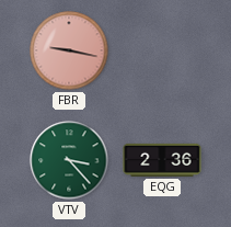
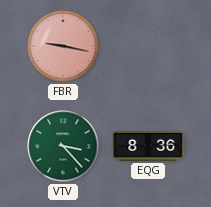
EQG: 2:36 -> 8:36 (148, 146)
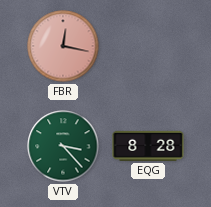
FBR: 9:17 -> 12:17 (63, 46)
EQG: 8:36 -> 8:28 (148, 146)
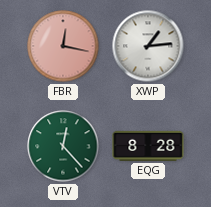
XWP: none -> 1:14 (148, 46)
VTV: 3:23 -> 12:23 (63, 146)
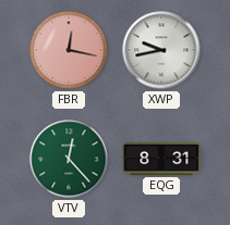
XWP: 1:14 -> 9:43 (161, 50)
EQG: 8:28 -> 8:31 (161, 159)
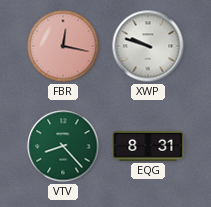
XWP: 9:43 -> 9:48 (148, 46)
VTV: 12:23 -> 8:23 (63, 146)
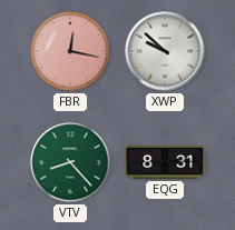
XWP: 9:48 -> 9:52 (165, 51)
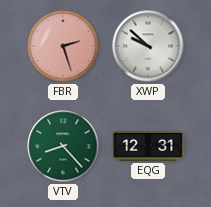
FBR: 12:17 -> 2:27 (63, 46)
EQG: 8:31 -> 12:31 (148, 146)
